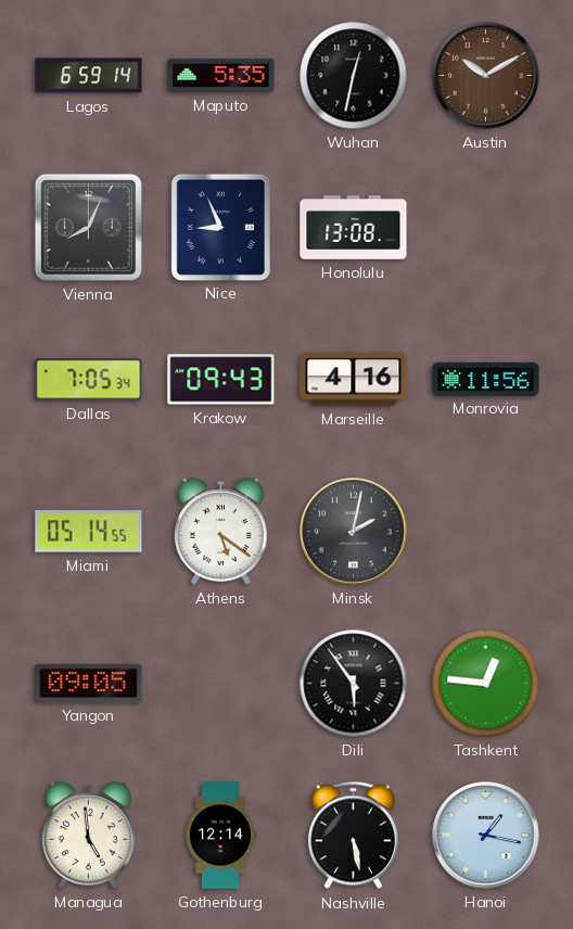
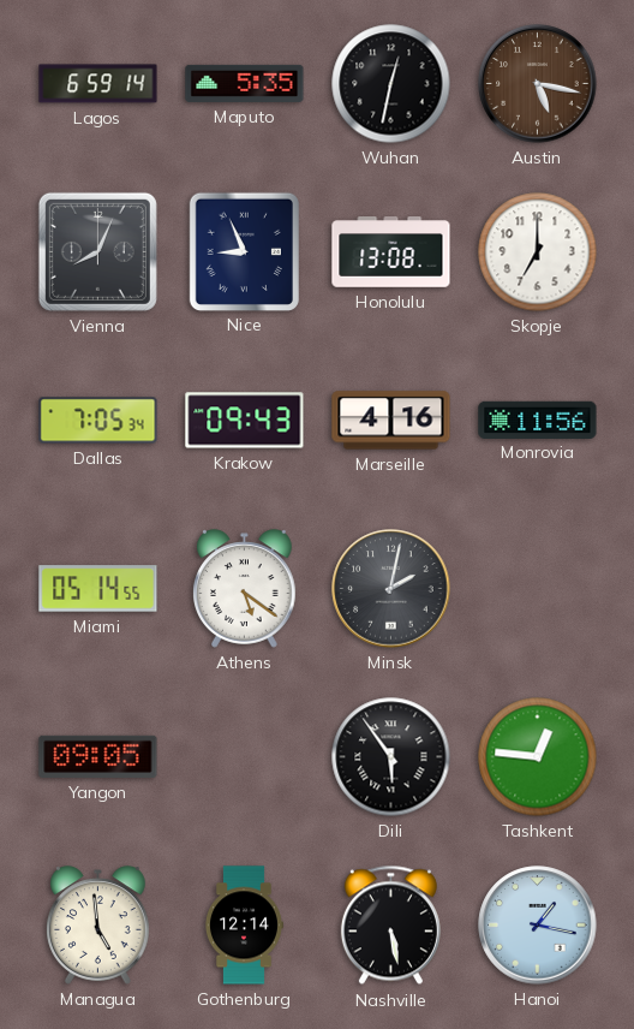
Austin: 10:10 -> 5:17 (538, 84)
Skopje: none -> 7:00 (538, 252)
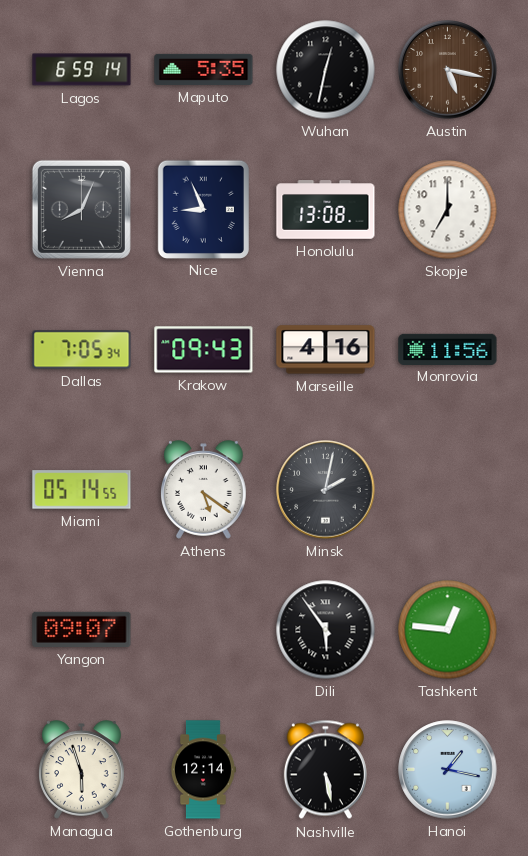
Yangon: 09:05 -> 09:07 (82, 629)
Managua: 4:59 -> 5:57 (82, 770)
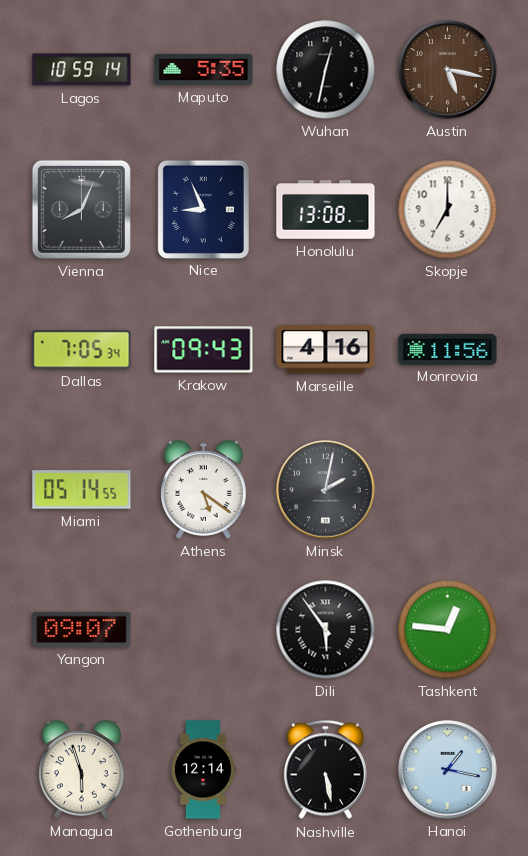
Lagos: 6:59 -> 10:59 (82, 70)
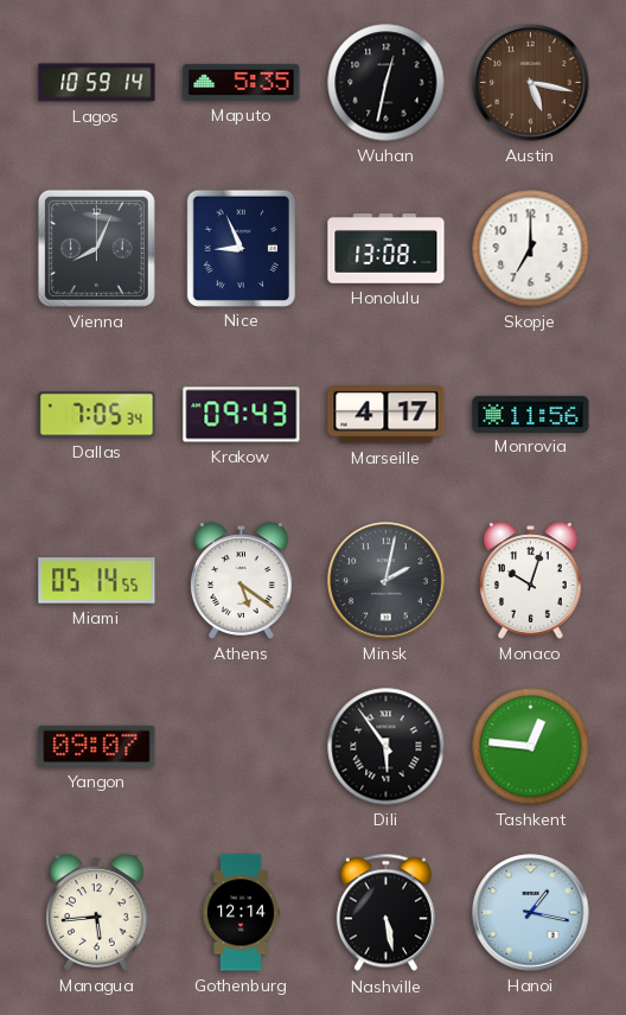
Marseille: 4:16 -> 4:17 (387, 415)
Monaco: none -> 10:03 (531, 581)
Managua: 5:57 -> 5:44 (97, 913)
